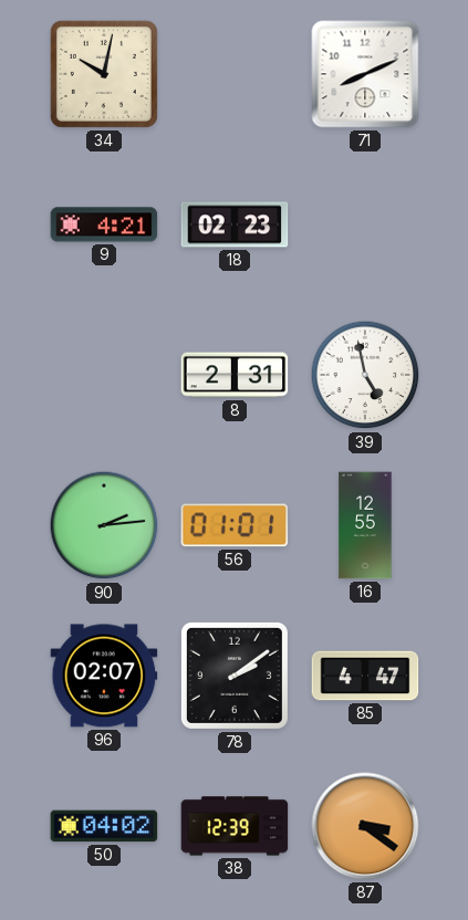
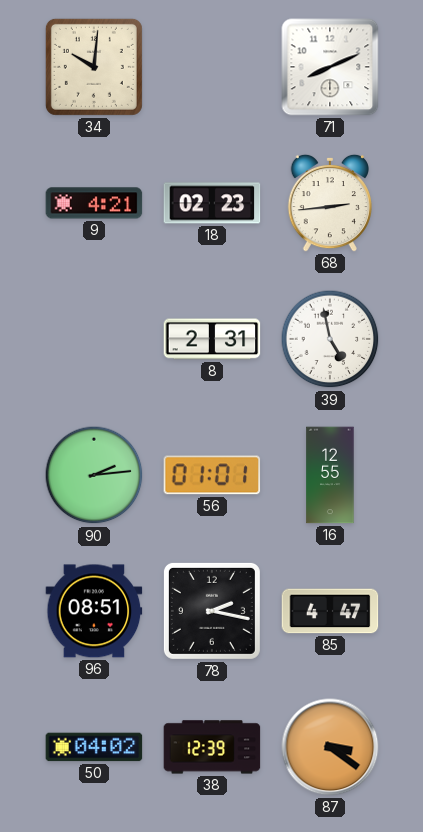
34: 10:02 -> 10:01 (94, 67)
68: none -> 2:44 (330, 203)
96: 02:07 -> 08:51 (94, 611)
78: 2:09 -> 2:17 (212, 611)
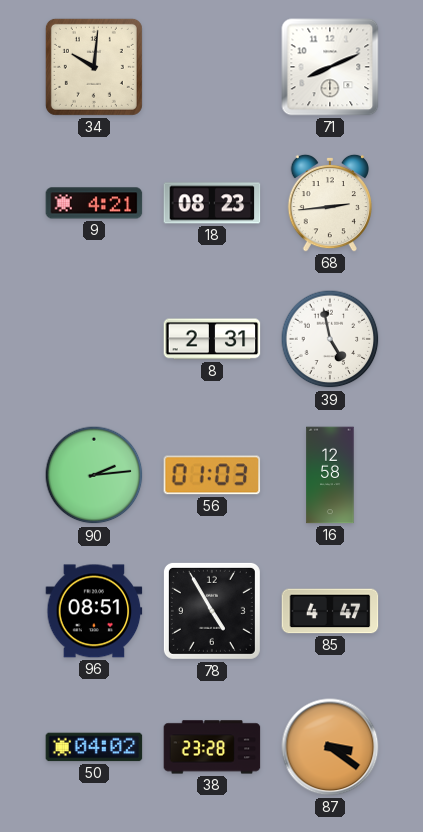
18: 02:23 -> 08:23 (212, 203)
56: 01:01 -> 01:03 (212, 475)
16: 12:55 -> 12:58 (330, 475)
78: 2:17 -> 4:55 (212, 611)
38: 12:39 -> 23:28 (212, 747)
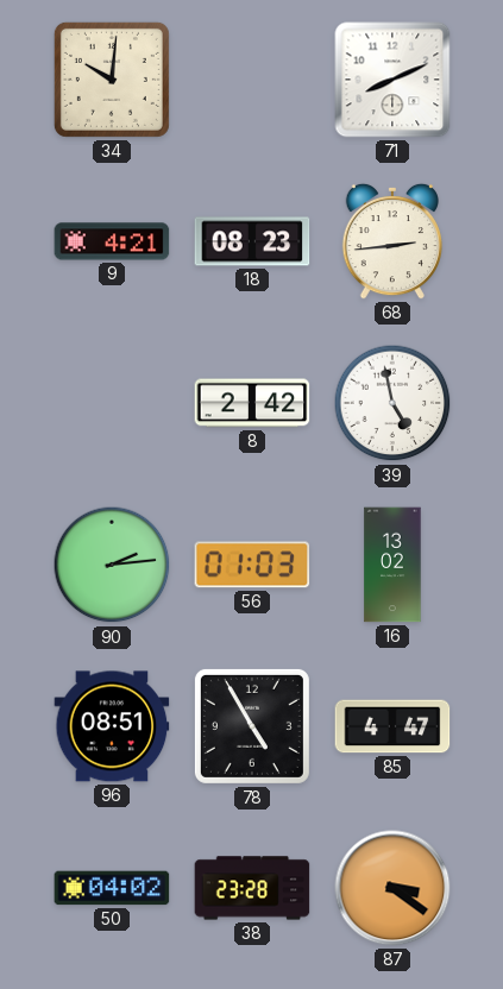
8: 2:31 -> 2:42 (252, 403)
16: 12:58 -> 13:02 (392, 565)
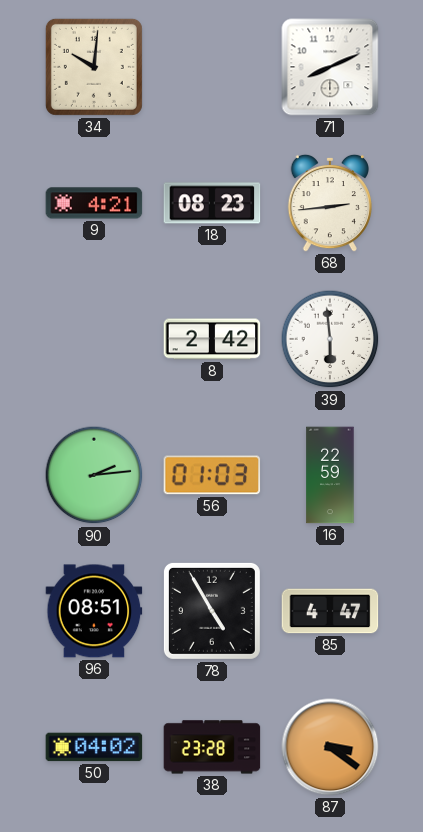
39: 4:58 -> 5:59 (330, 339)
16: 13:02 -> 22:59 (330, 475)
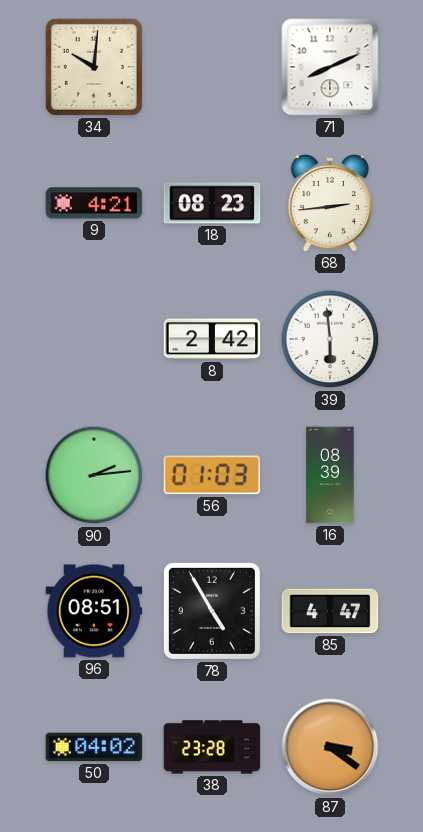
16: 22:59 -> 08:39 (330, 475)
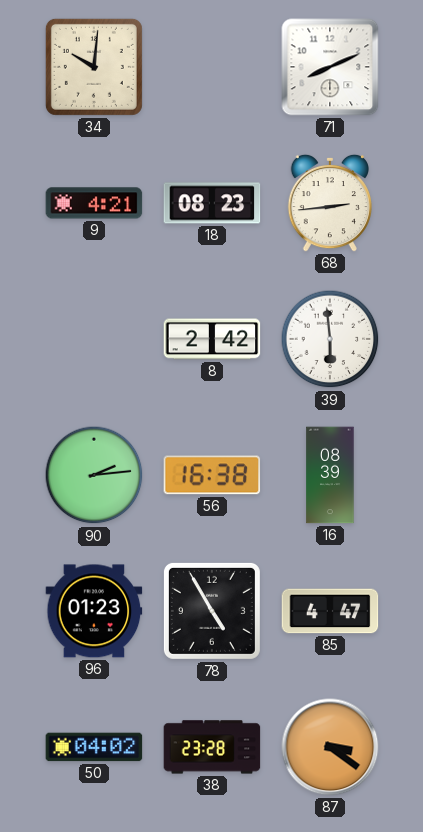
56: 01:03 -> 16:38 (212, 475)
96: 08:51 -> 01:23 (94, 611)
